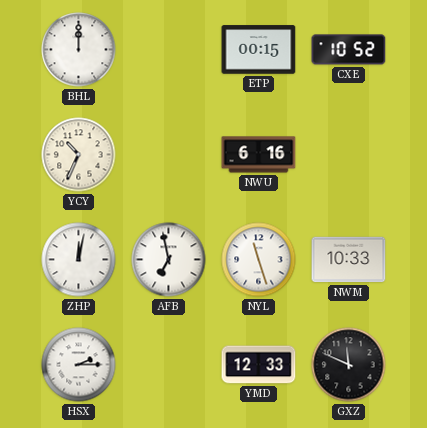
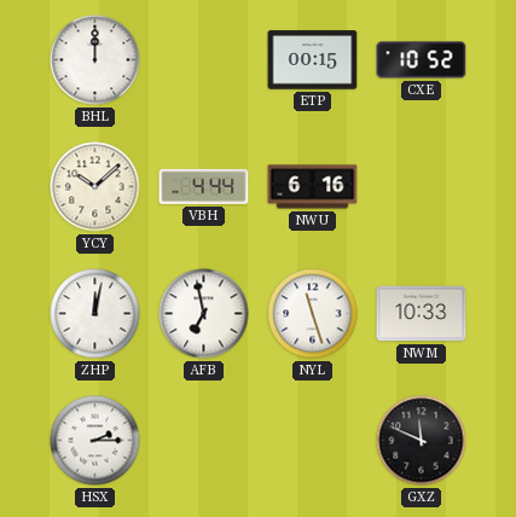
YCY: 10:34 -> 10:08 (95, 187)
VBH: none -> 4:44 (204, 186)
YMD: 12:33 -> none (259, 365)
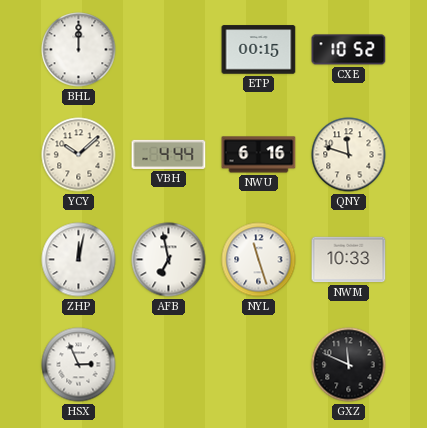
QNY: none -> 11:48 (349, 155)
HSX: 2:15 -> 2:56 (79, 365)
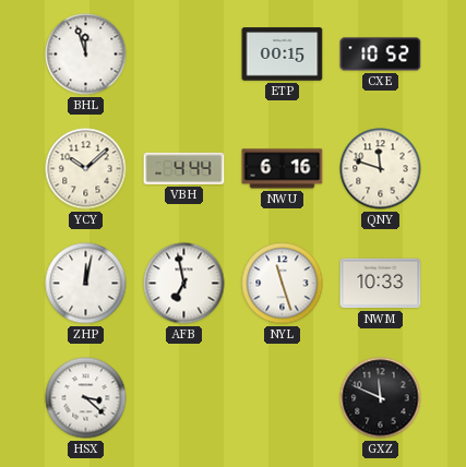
BHL: 12:00 -> 11:57 (86, 55)
HSX: 2:56 -> 3:22 (86, 398)
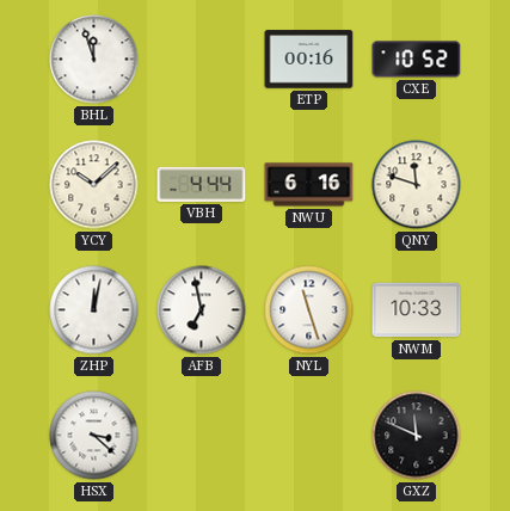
ETP: 00:15 -> 00:16 (309, 60)
